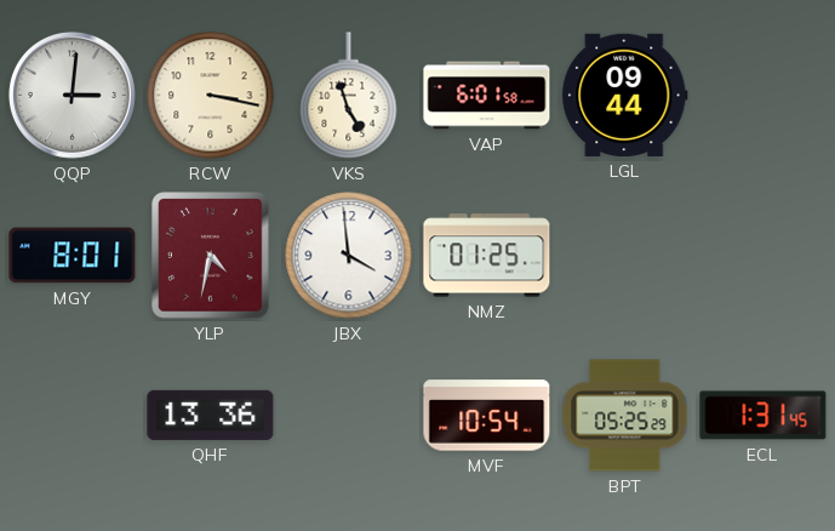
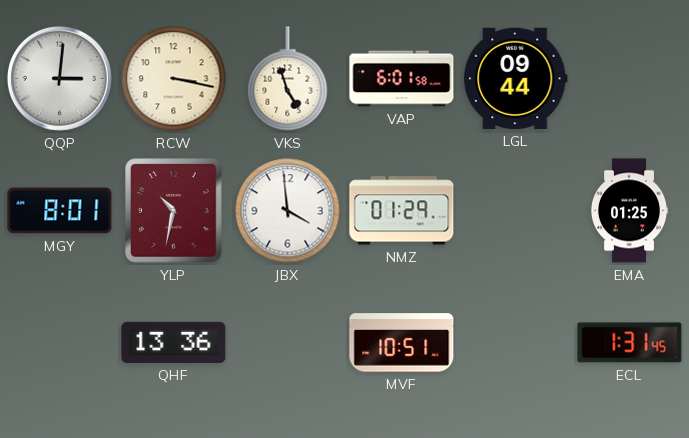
YLP: 4:32 -> 10:32 (174, 211)
NMZ: 01:25 -> 01:29 (402, 211)
EMA: none -> 01:25 (628, 211)
MVF: 10:54 -> 10:51 (402, 343)
BPT: 05:25 -> none (625, 416)
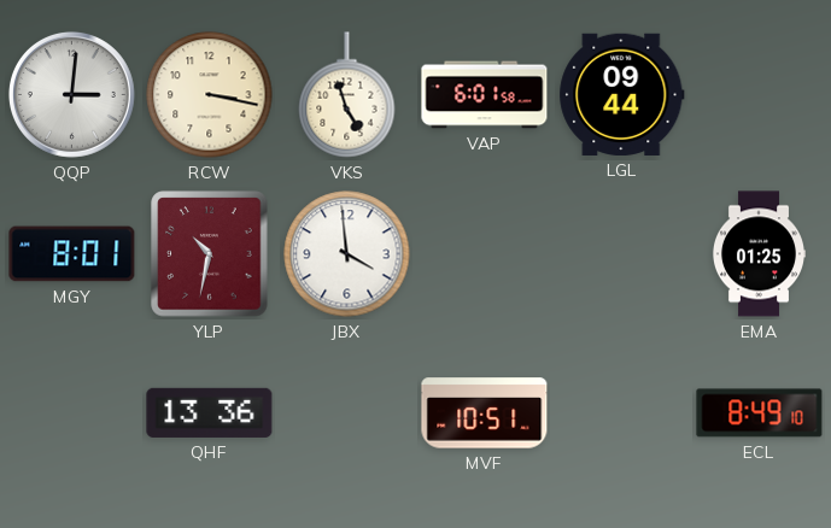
NMZ: 01:29 -> none (402, 211)
ECL: 1:31 -> 8:49 (760, 413)
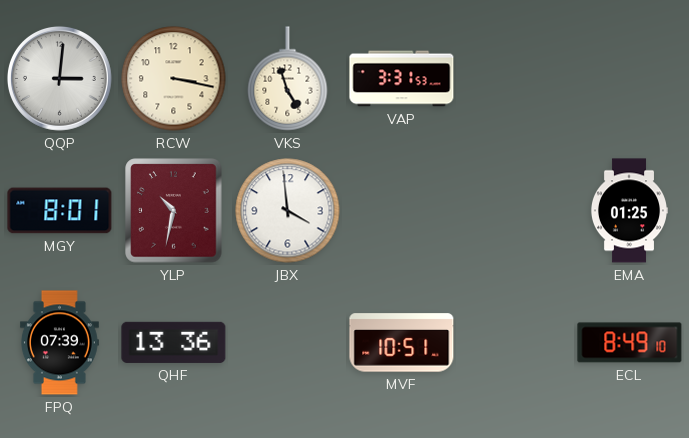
VAP: 6:01 -> 3:31 (402, 79)
LGL: 09:44 -> none (622, 94)
FPQ: none -> 07:39 (59, 343)
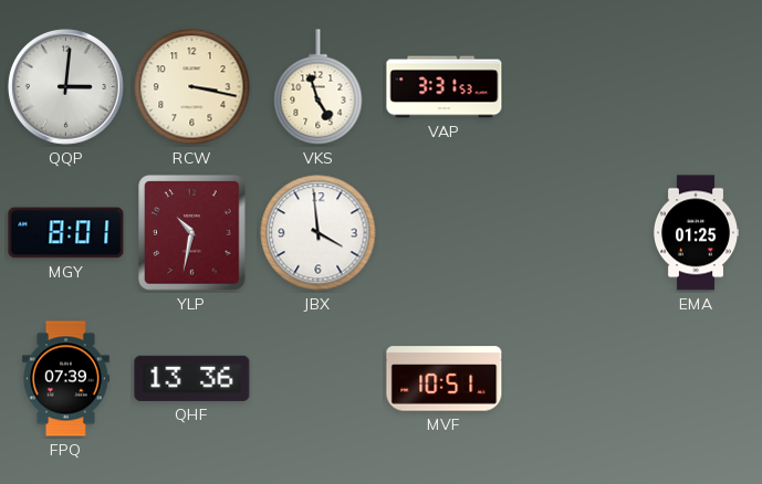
ECL: 8:49 -> none (630, 343)
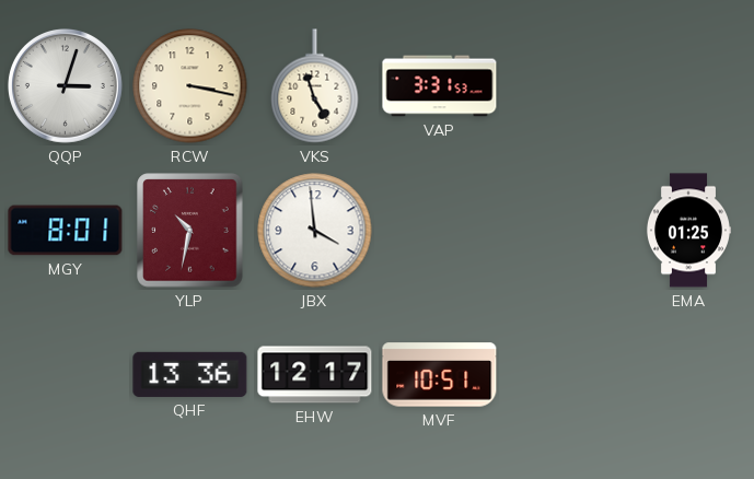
QQP: 3:01 -> 3:03 (65, 85)
FPQ: 07:39 -> none (65, 379)
EHW: none -> 12:17 (315, 375)
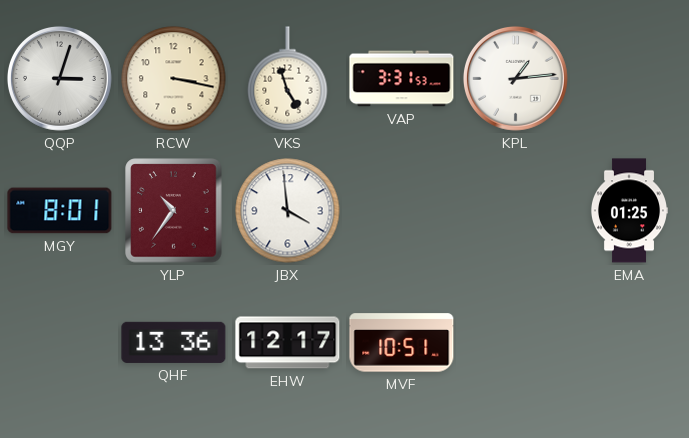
KPL: none -> 1:14 (515, 78)
YLP: 10:32 -> 10:36 (174, 211)
